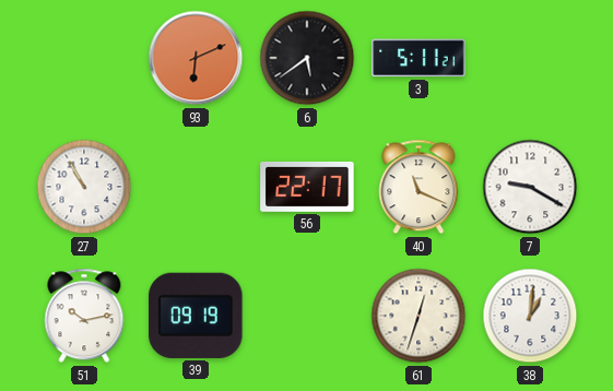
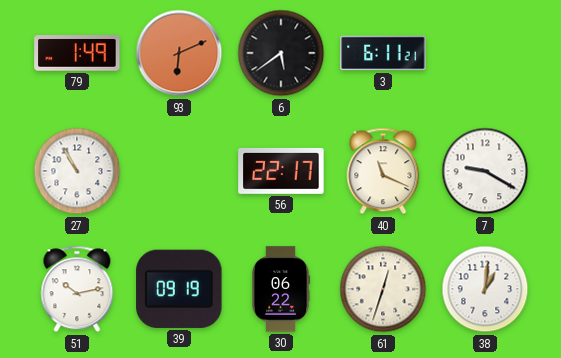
79: none -> 1:49 (77, 53)
3: 5:11 -> 6:11 (383, 53)
30: none -> 06:22 (281, 289)
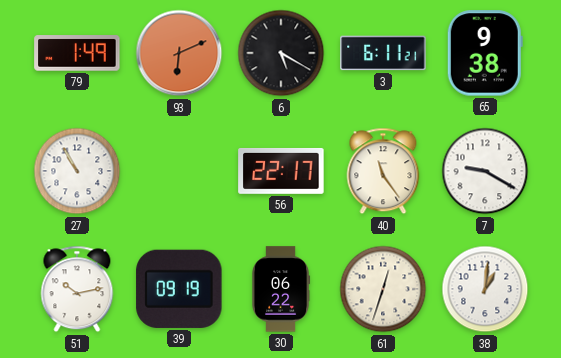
6: 5:39 -> 5:20 (281, 53)
65: none -> 9:38 (485, 53)
40: 11:19 -> 11:24 (383, 171)
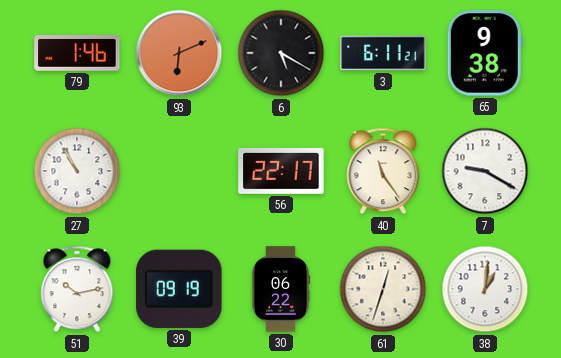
79: 1:49 -> 1:46 (77, 53)
